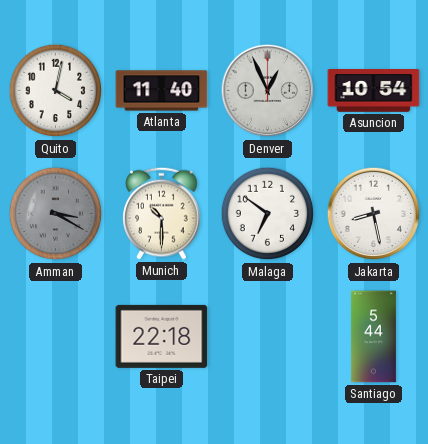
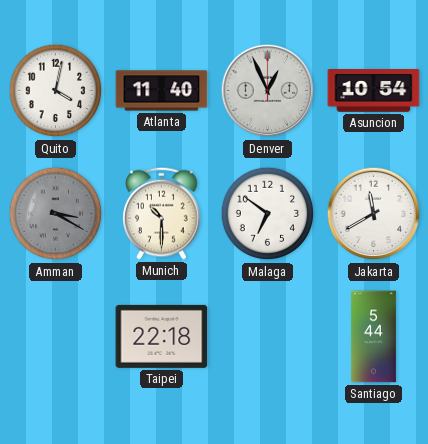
Jakarta: 8:28 -> 11:40 (374, 214)
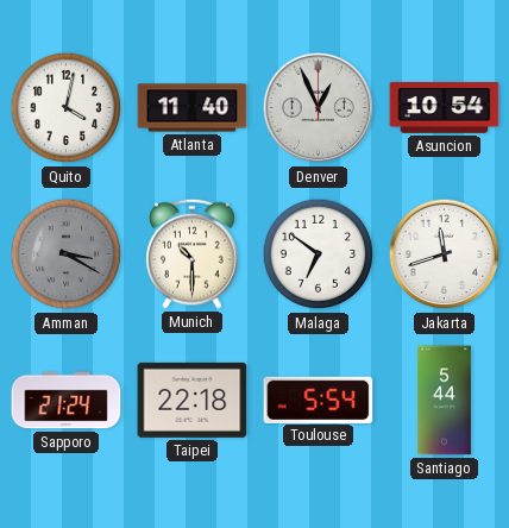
Jakarta: 11:40 -> 11:42 (445, 254)
Sapporo: none -> 21:24 (67, 401)
Toulouse: none -> 5:54 (319, 400)
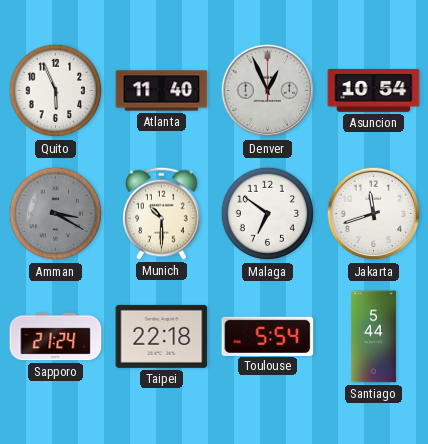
Quito: 4:02 -> 5:56 (56, 91)
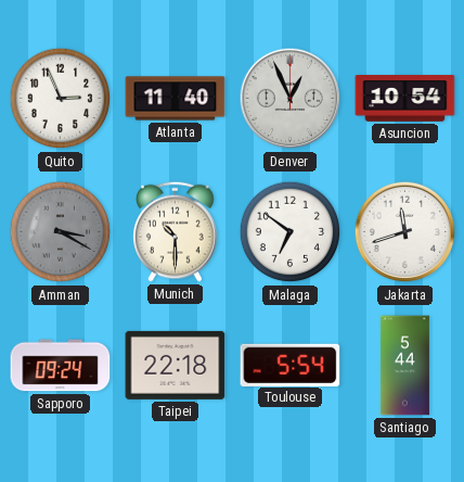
Quito: 5:56 -> 2:56 (61, 99)
Sapporo: 21:24 -> 09:24 (61, 366)
